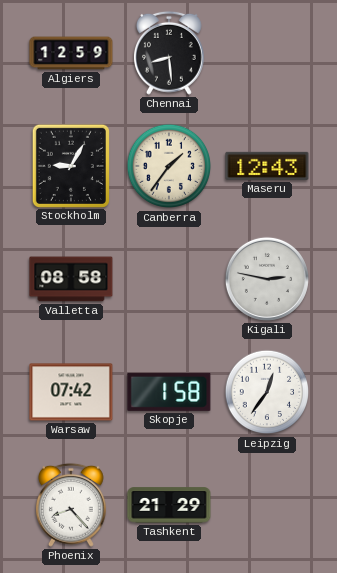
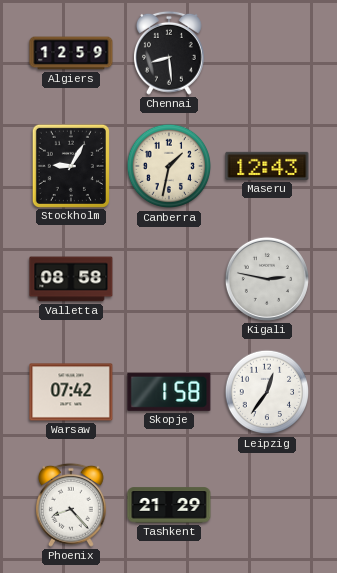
Canberra: 1:36 -> 1:32 (169, 166)
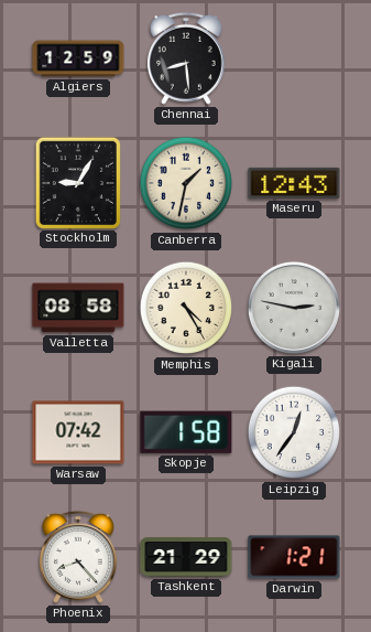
Memphis: none -> 4:25 (186, 308)
Darwin: none -> 1:21 (294, 557)
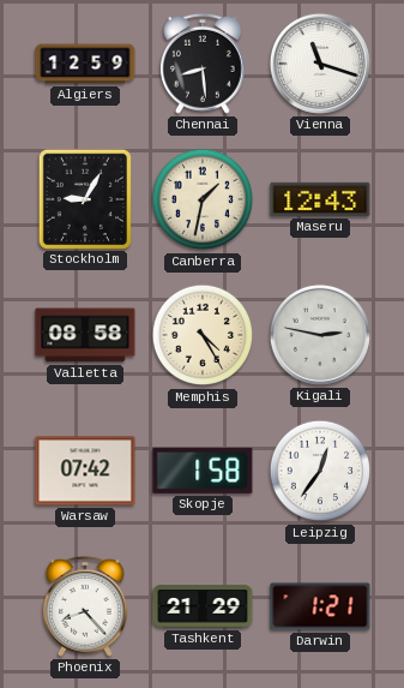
Vienna: none -> 11:18 (320, 64)
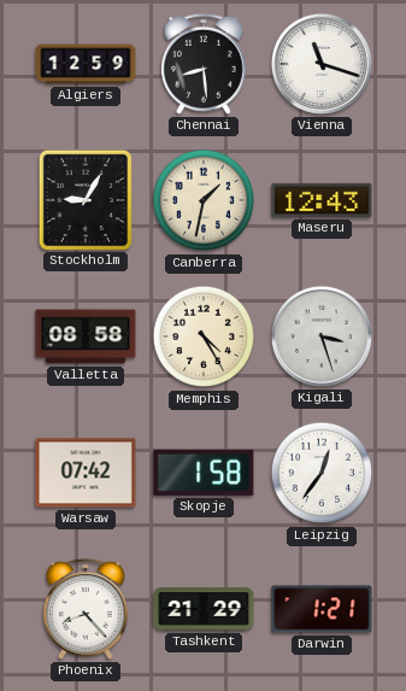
Kigali: 2:47 -> 3:27 (322, 336)
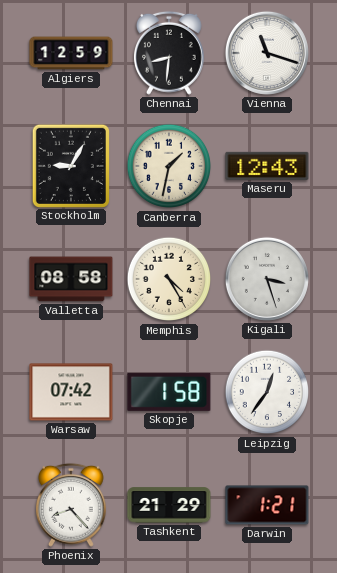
Chennai: 8:29 -> 8:31 (169, 53)
